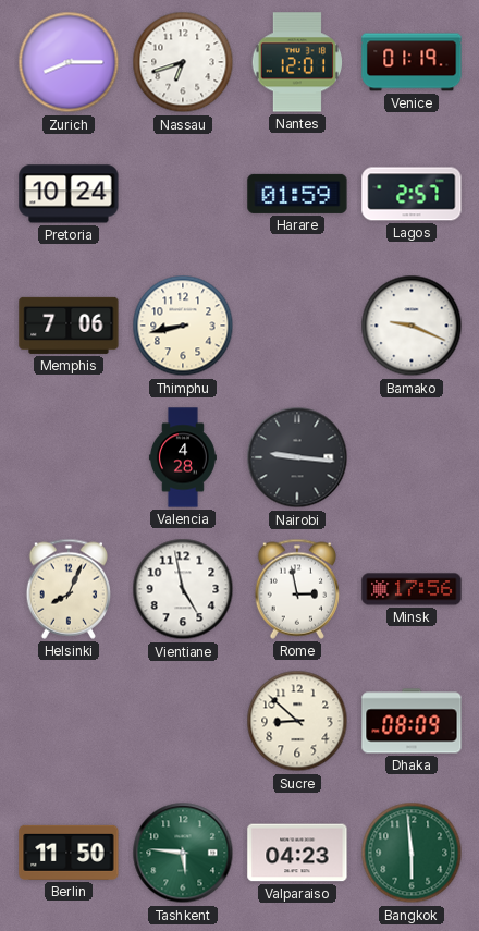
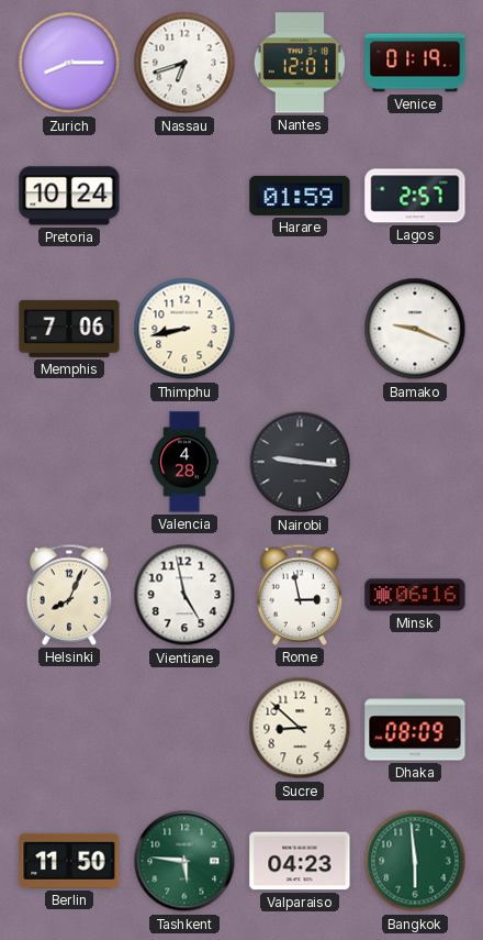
Minsk: 17:56 -> 06:16 (415, 595)
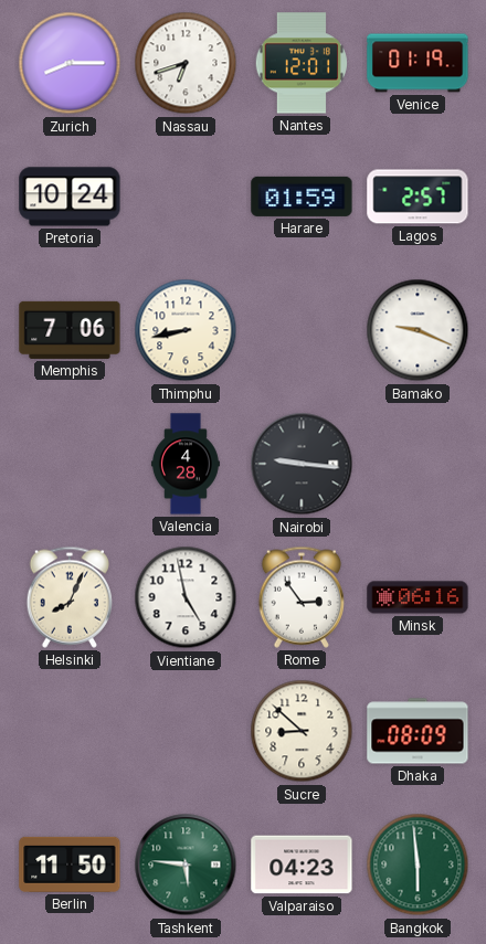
Rome: 2:58 -> 2:54 (300, 597)
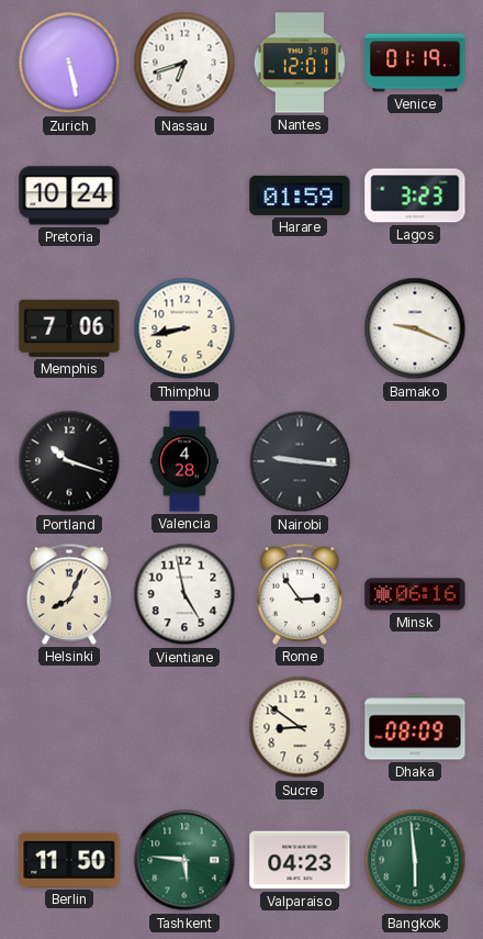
Zurich: 8:15 -> 5:28 (69, 63)
Lagos: 2:57 -> 3:23 (415, 195)
Portland: none -> 10:18 (69, 461)
Sucre: 8:52 -> 8:51 (300, 727)
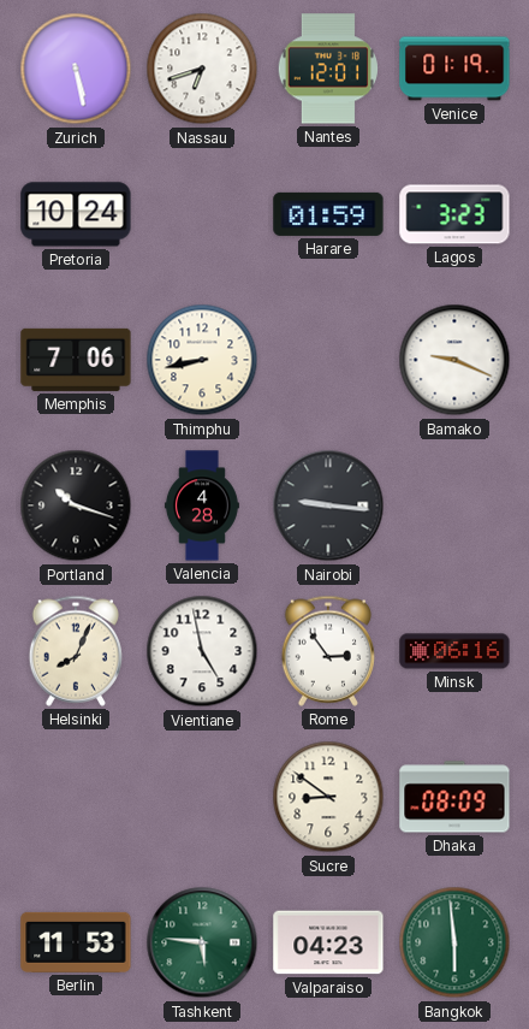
Berlin: 11:50 -> 11:53 (76, 942)
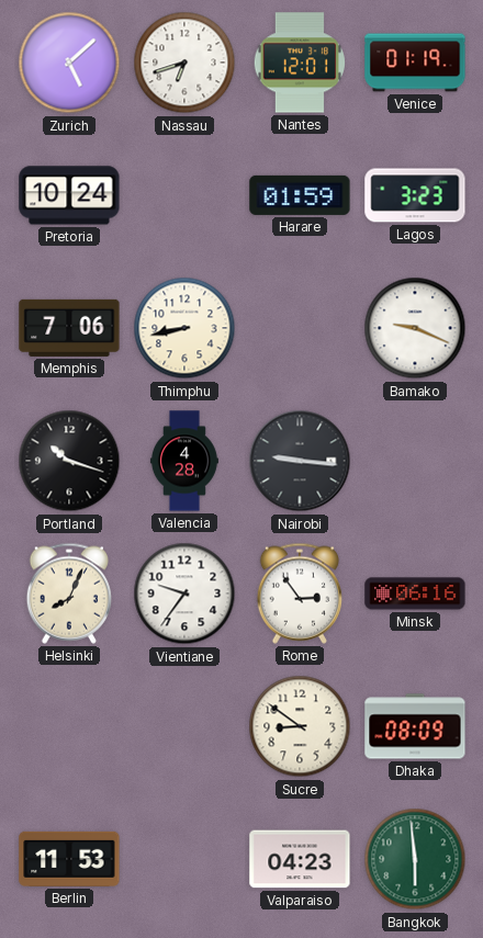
Zurich: 5:28 -> 5:08 (69, 63)
Vientiane: 4:58 -> 9:36 (184, 594)
Tashkent: 5:46 -> none (202, 942)
